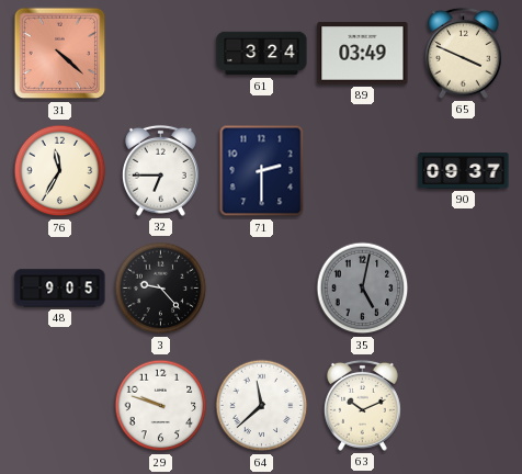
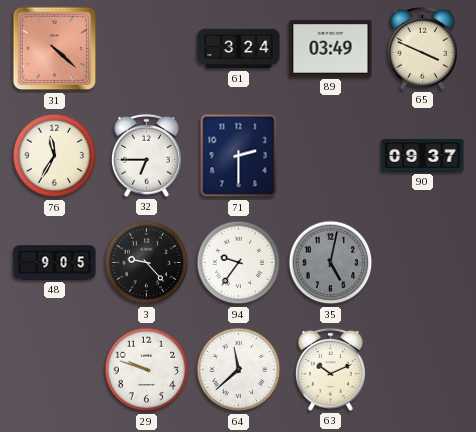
94: none -> 9:36 (239, 263)
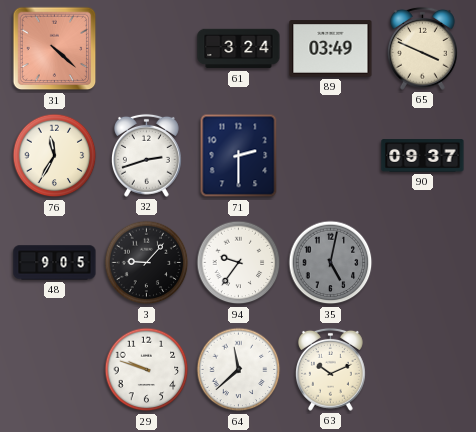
32: 6:45 -> 2:42 (146, 155)
3: 9:23 -> 9:07 (147, 263)
